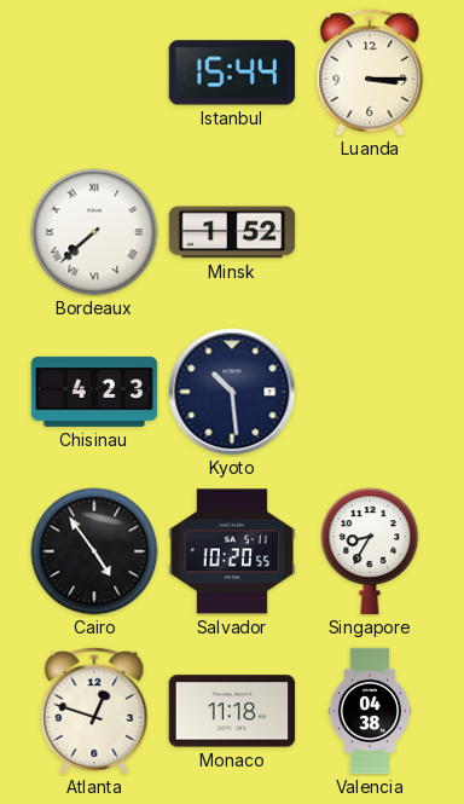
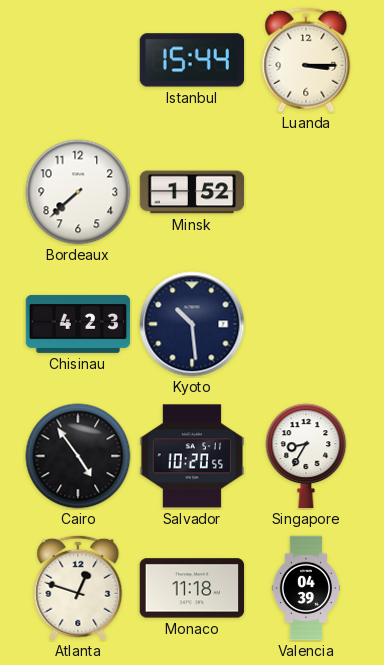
Bordeaux numerals: Roman -> Arabic (78, 192)
Valencia: 04:38 -> 04:39 (306, 588)
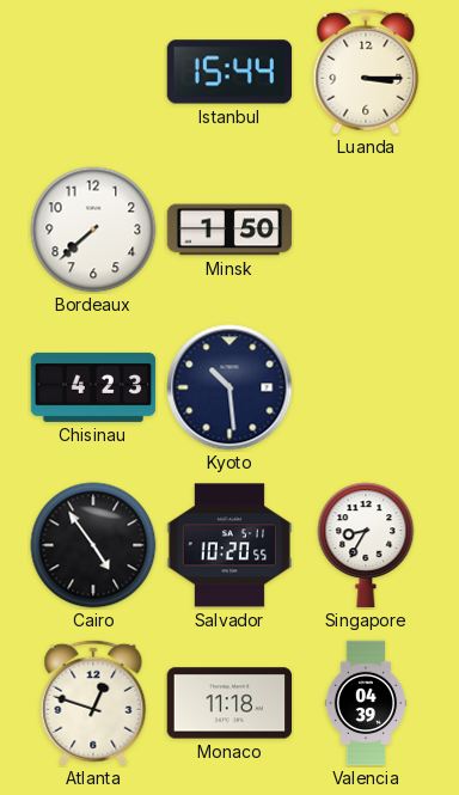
Minsk: 1:52 -> 1:50 (229, 230)
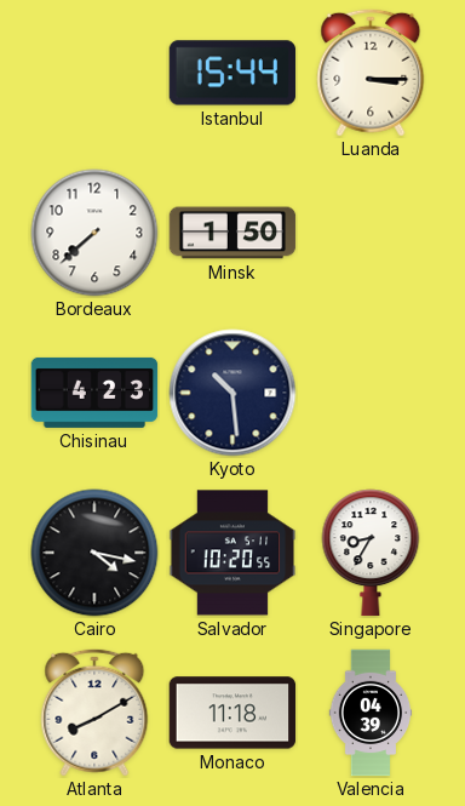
Cairo: 4:54 -> 4:17 (94, 553)
Atlanta: 12:48 -> 8:10 (94, 713)
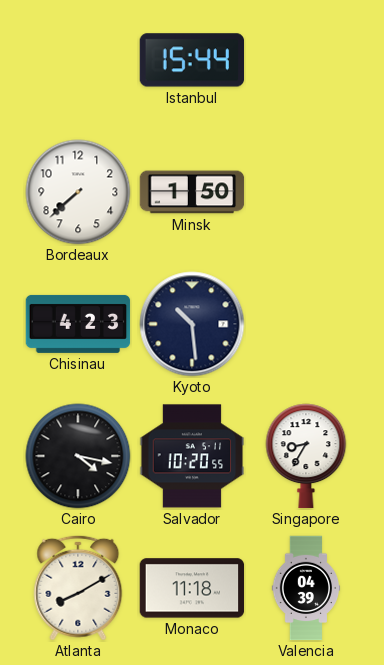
Luanda: 3:15 -> none (371, 73)
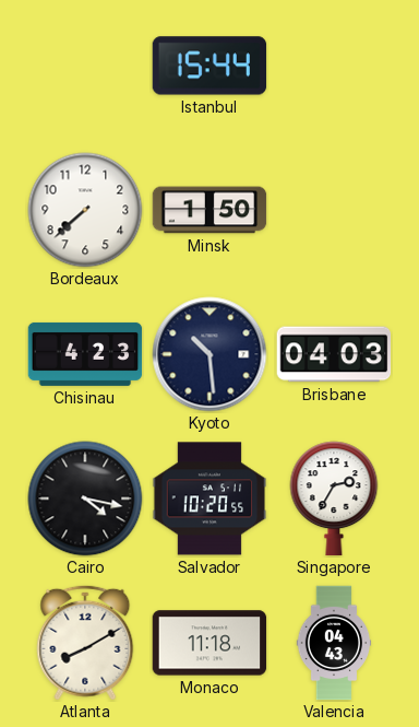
Brisbane: none -> 04:03 (334, 354)
Singapore: 8:35 -> 2:35 (334, 499)
Valencia: 04:39 -> 04:43 (334, 643)
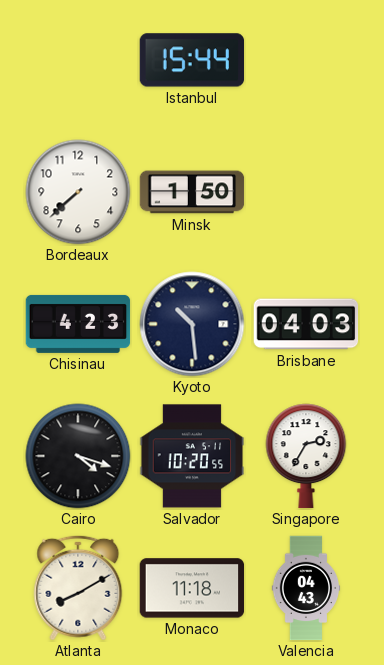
Cairo: 4:17 -> 4:18 (78, 456)
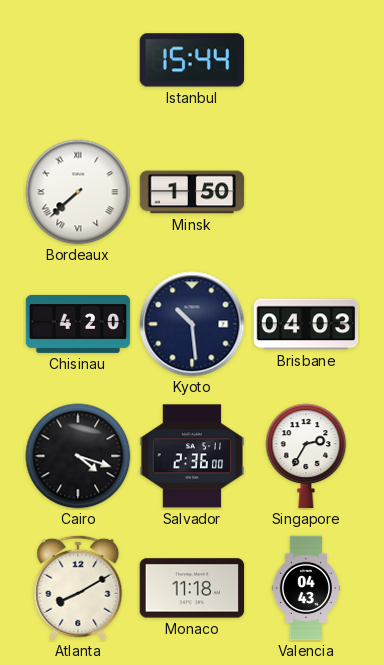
Bordeaux numerals: Arabic -> Roman (78, 192)
Chisinau: 4:23 -> 4:20 (78, 324)
Salvador: 10:20 -> 2:36 (192, 456)
